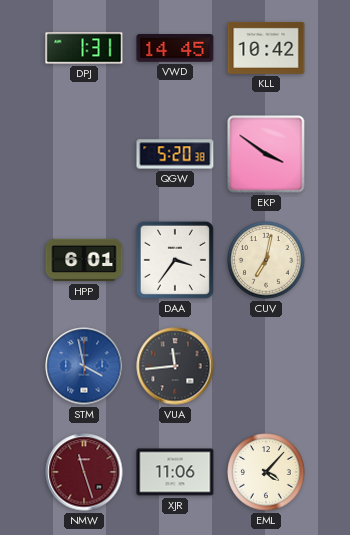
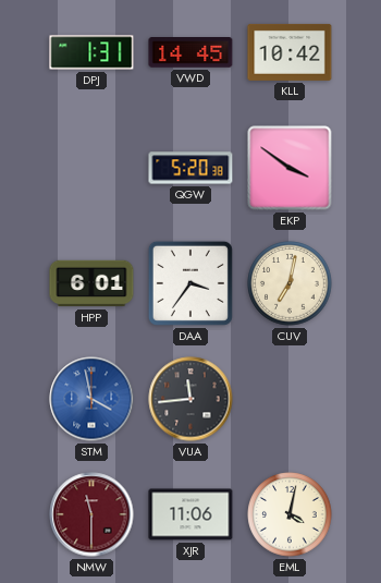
NMW: 11:27 -> 11:30 (91, 514)
EML: 4:07 -> 4:02 (290, 514)
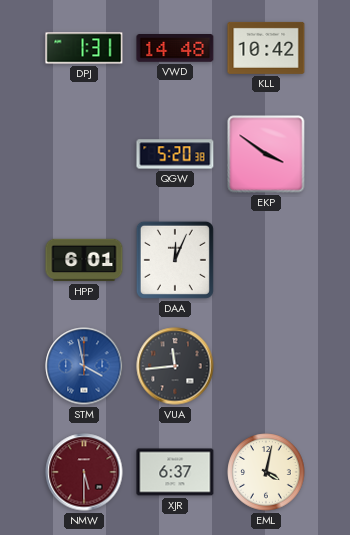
VWD: 14:45 -> 14:48 (175, 49)
DAA: 3:36 -> 12:04 (175, 260)
CUV: 7:02 -> none (290, 283)
NMW: 11:30 -> 5:30 (84, 472)
XJR: 11:06 -> 6:37 (175, 472)
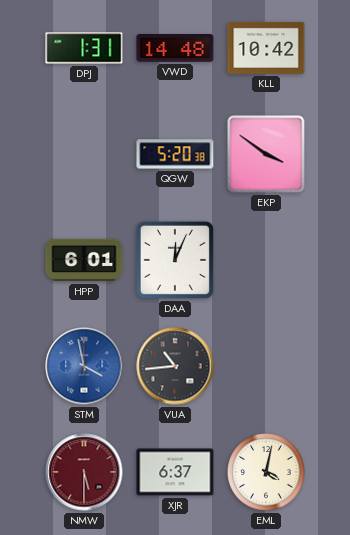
VUA: 11:44 -> 10:44 (175, 366)
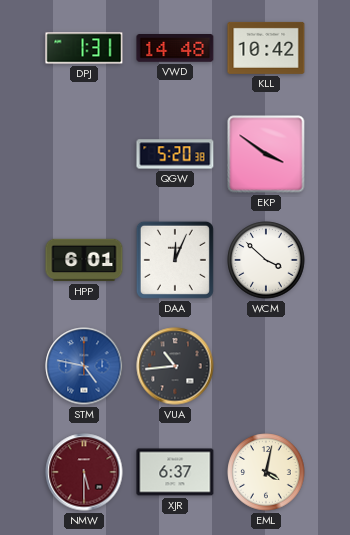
WCM: none -> 3:52 (266, 260)
STM: 3:58 -> 4:47 (84, 366)
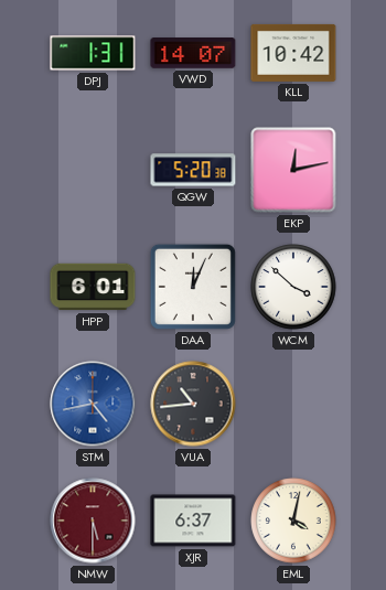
VWD: 14:48 -> 14:07 (193, 54)
EKP: 3:51 -> 12:13 (293, 170)
STM: 4:47 -> 4:43 (93, 404)
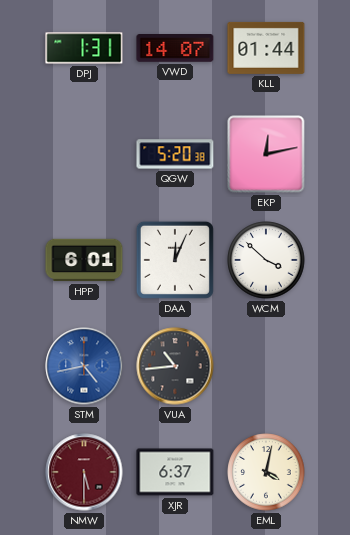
KLL: 10:42 -> 01:44 (266, 48)
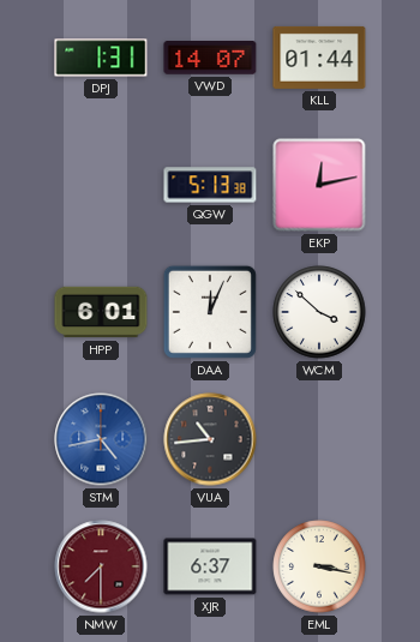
QGW: 5:20 -> 5:13 (210, 185)
NMW: 5:30 -> 7:30 (101, 566)
EML: 4:02 -> 3:17 (319, 566)
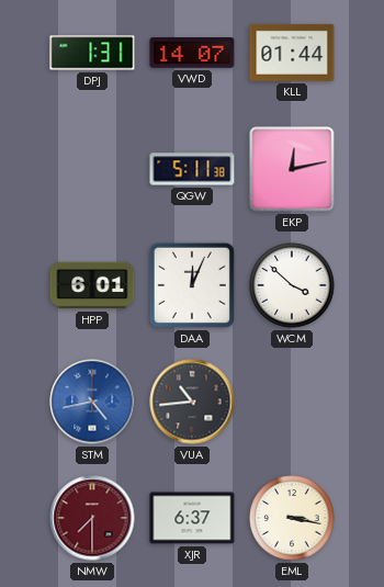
QGW: 5:13 -> 5:11 (192, 169)
